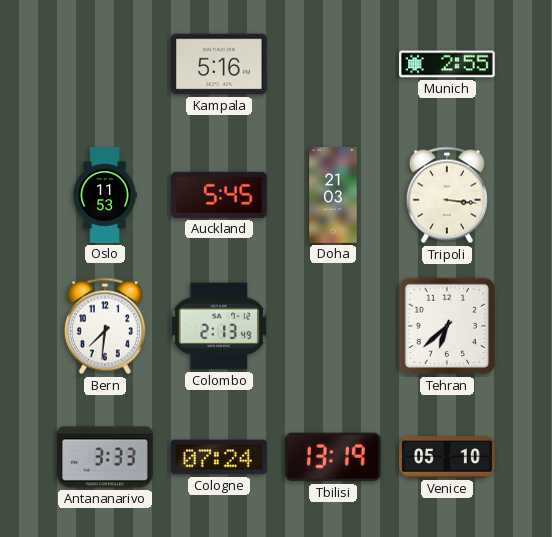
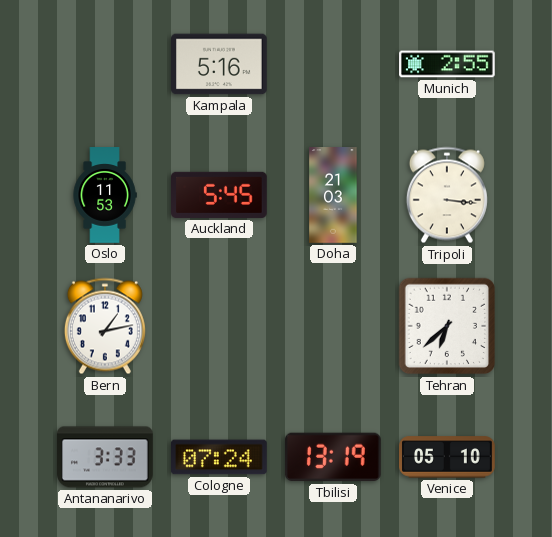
Bern: 7:31 -> 1:13 (105, 326)
Colombo: 2:13 -> none (218, 326)
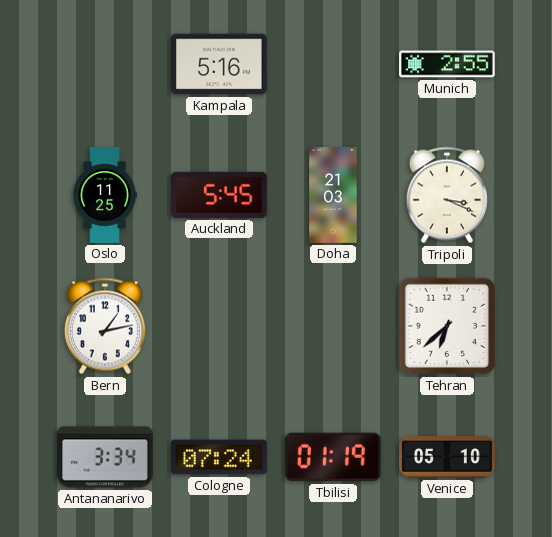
Oslo: 11:53 -> 11:25 (105, 195)
Tripoli: 3:16 -> 3:19 (447, 195)
Antananarivo: 3:33 -> 3:34 (105, 457)
Tbilisi: 13:19 -> 01:19 (333, 457)
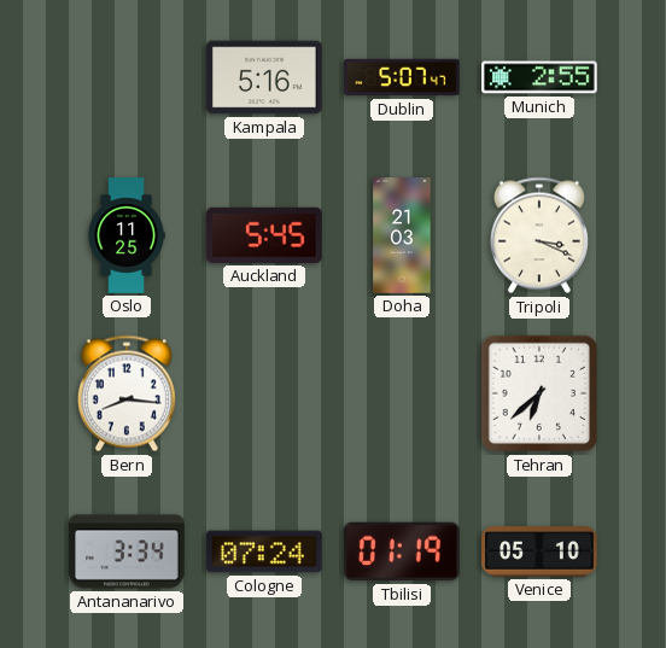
Dublin: none -> 5:07 (403, 77)
Bern: 1:13 -> 8:16 (127, 393)
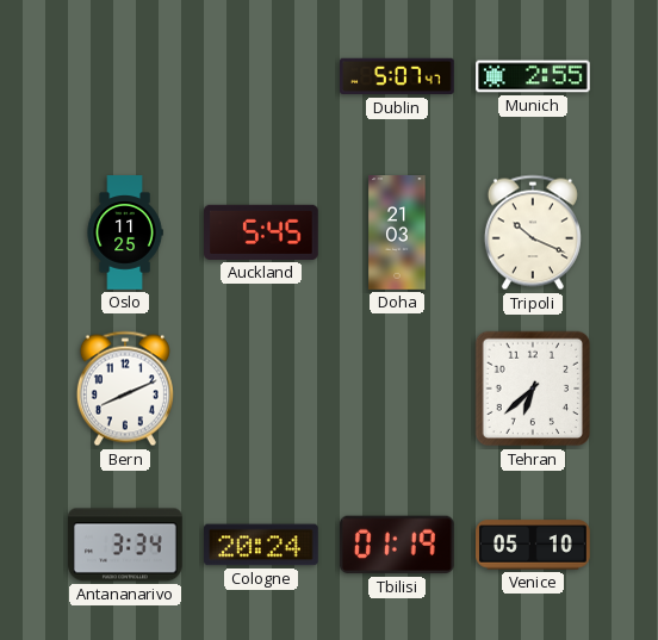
Kampala: 5:16 -> none (265, 77)
Tripoli: 3:19 -> 10:19 (533, 232)
Bern: 8:16 -> 8:11 (125, 389)
Cologne: 07:24 -> 20:24 (262, 545)
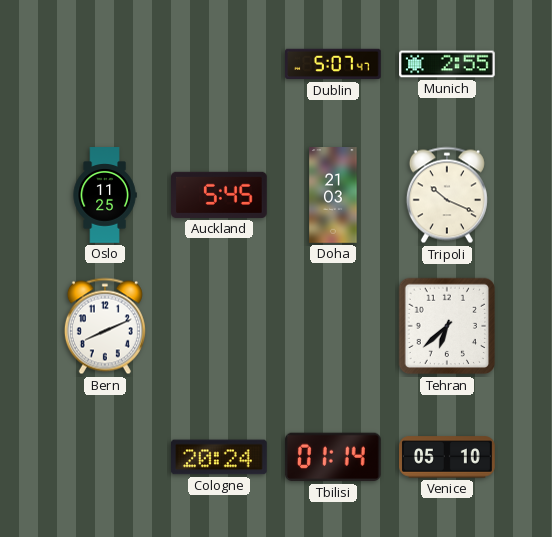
Antananarivo: 3:34 -> none (125, 545)
Tbilisi: 01:19 -> 01:14 (333, 457)
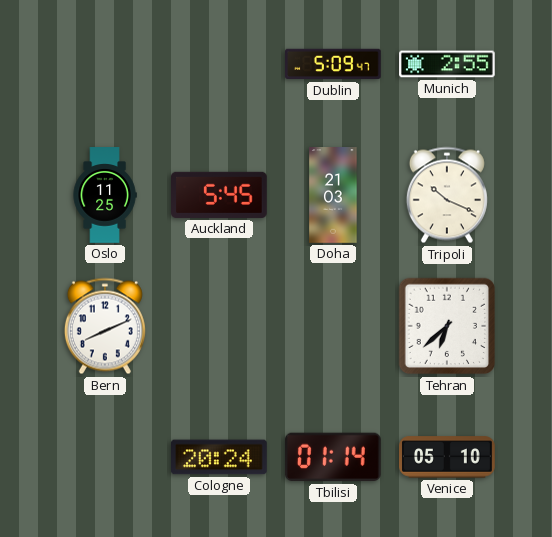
Dublin: 5:07 -> 5:09 (334, 64)
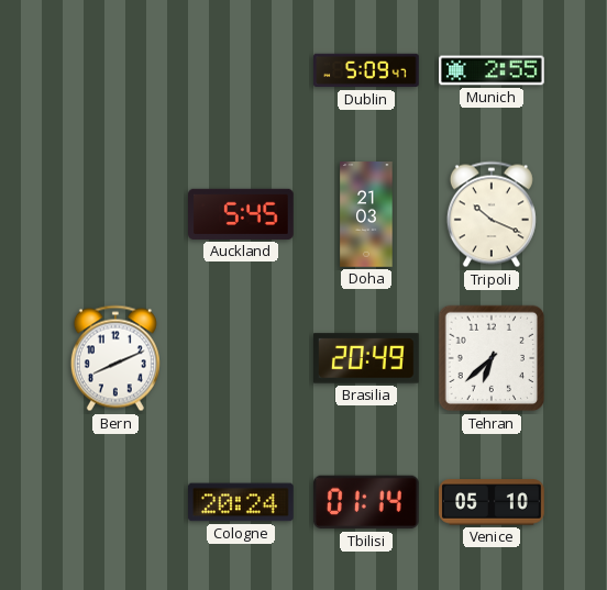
Oslo: 11:25 -> none (105, 195)
Brasilia: none -> 20:49 (367, 358)
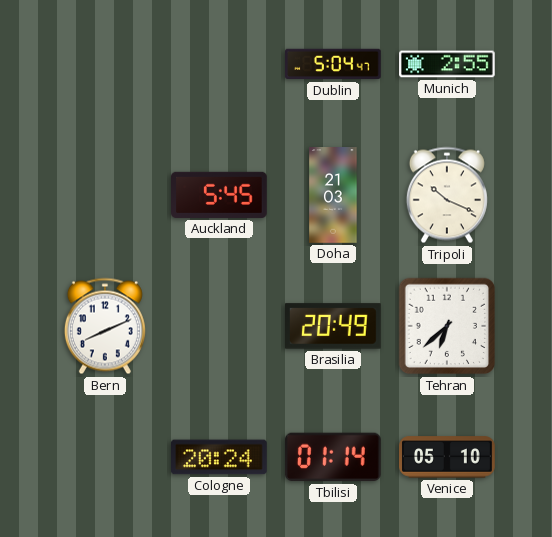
Dublin: 5:09 -> 5:04 (334, 64)
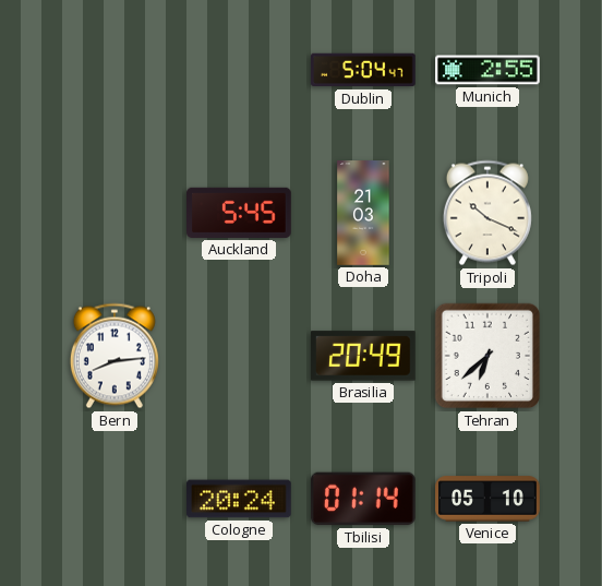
Bern: 8:11 -> 8:14 (115, 356)
